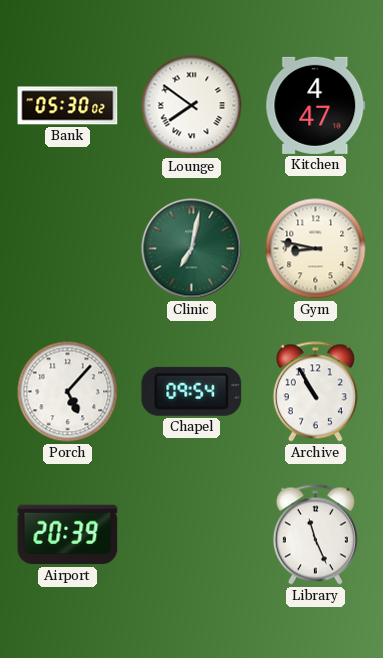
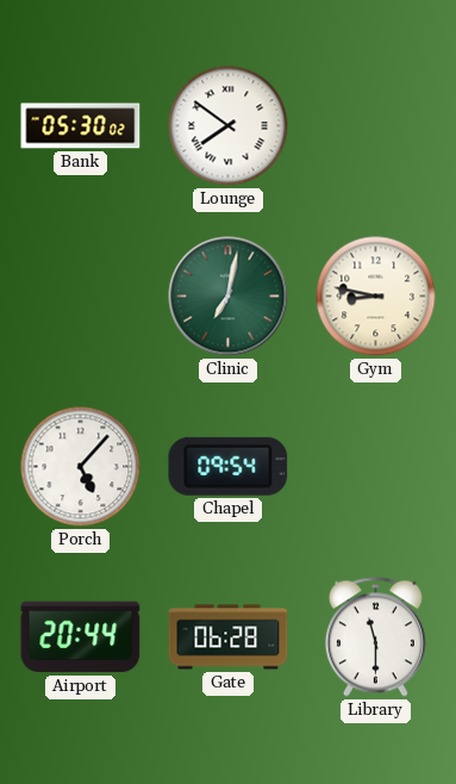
Kitchen: 4:47 -> none (316, 105)
Archive: 10:55 -> none (315, 392)
Airport: 20:39 -> 20:44 (81, 637)
Gate: none -> 06:28 (229, 637)
Library: 11:26 -> 11:30 (375, 637)
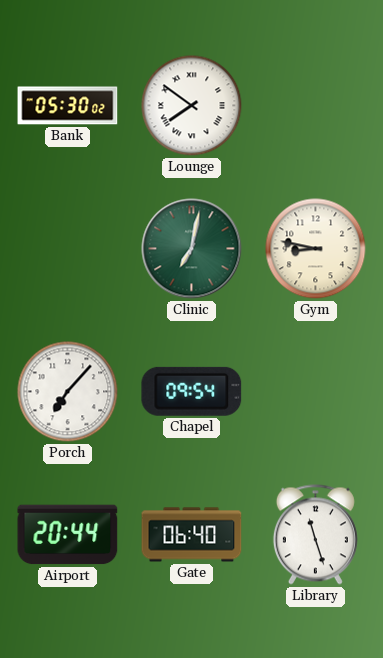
Porch: 5:07 -> 7:07 (68, 392)
Gate: 06:28 -> 06:40 (192, 535)
Library: 11:30 -> 11:27 (315, 535)
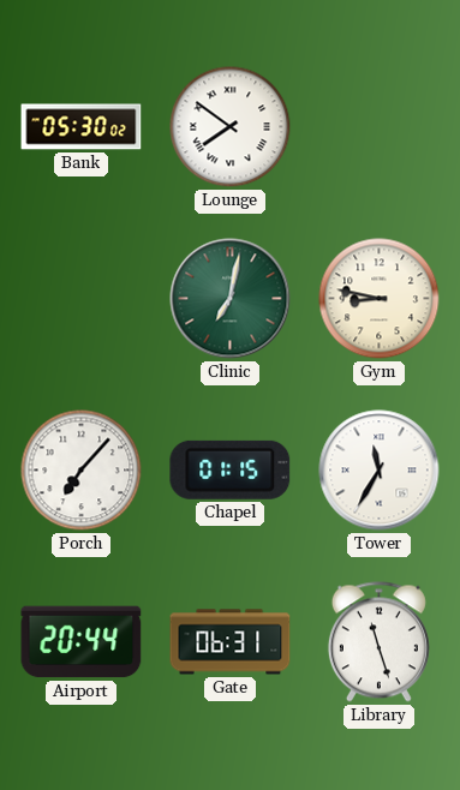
Chapel: 09:54 -> 01:15 (231, 469)
Tower: none -> 11:35 (380, 471)
Gate: 06:40 -> 06:31 (231, 642)
